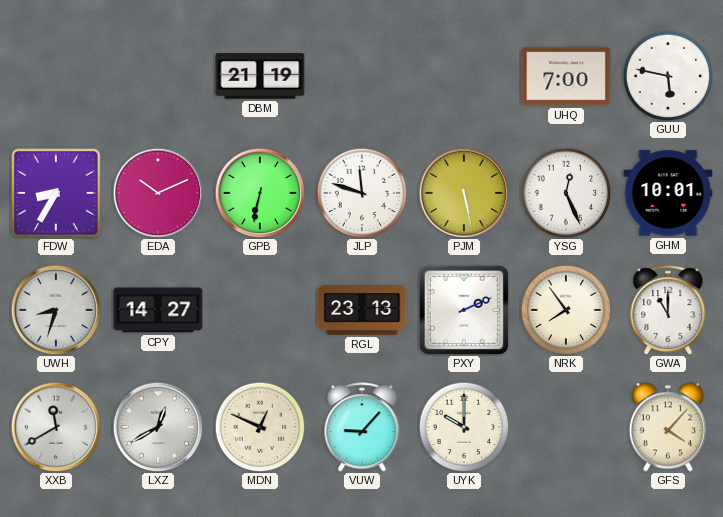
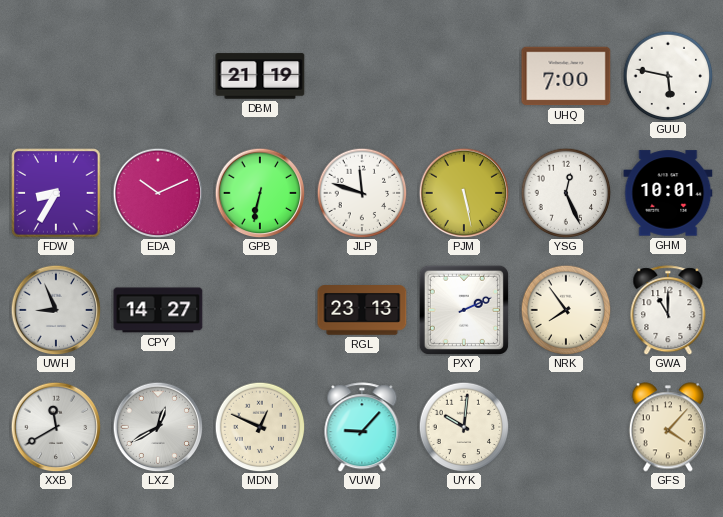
UWH: 8:33 -> 8:56 (56, 310)
UYK: 10:00 -> 10:01 (464, 427)
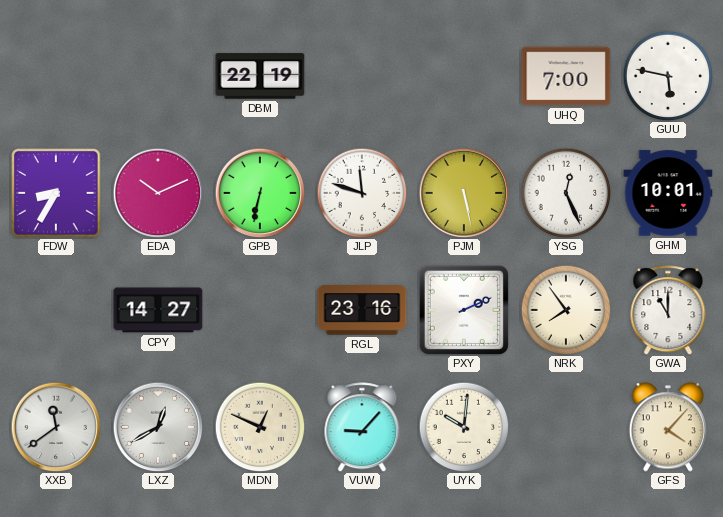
DBM: 21:19 -> 22:19 (260, 76)
UWH: 8:56 -> none (56, 310)
RGL: 23:13 -> 23:16 (362, 311)
XXB: 11:40 -> 11:39 (56, 427)
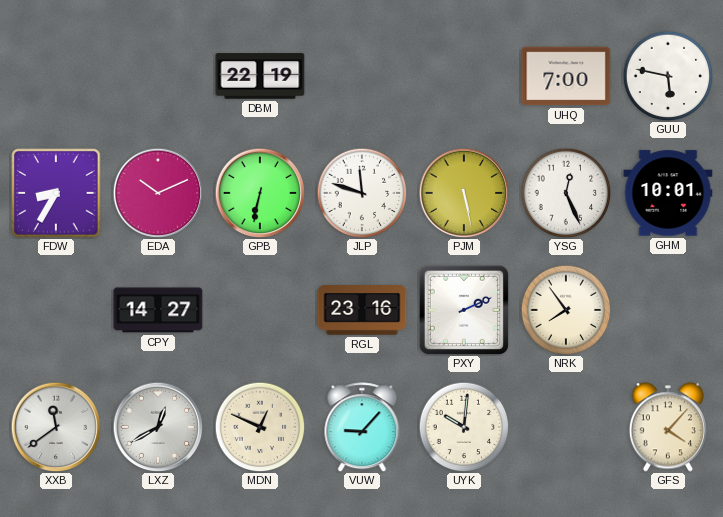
GWA: 11:00 -> none (668, 310)
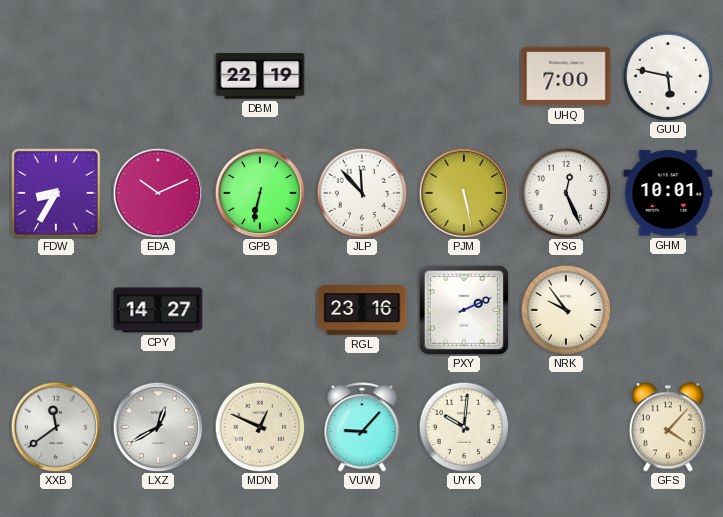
JLP: 11:48 -> 11:53 (362, 193)
NRK: 7:54 -> 9:54 (566, 310)
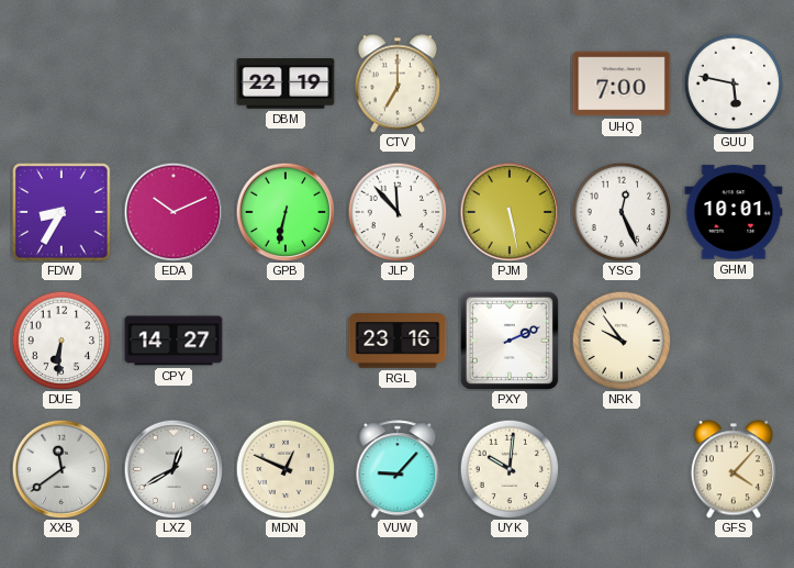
CTV: none -> 7:00 (398, 83)
DUE: none -> 6:31 (61, 341)
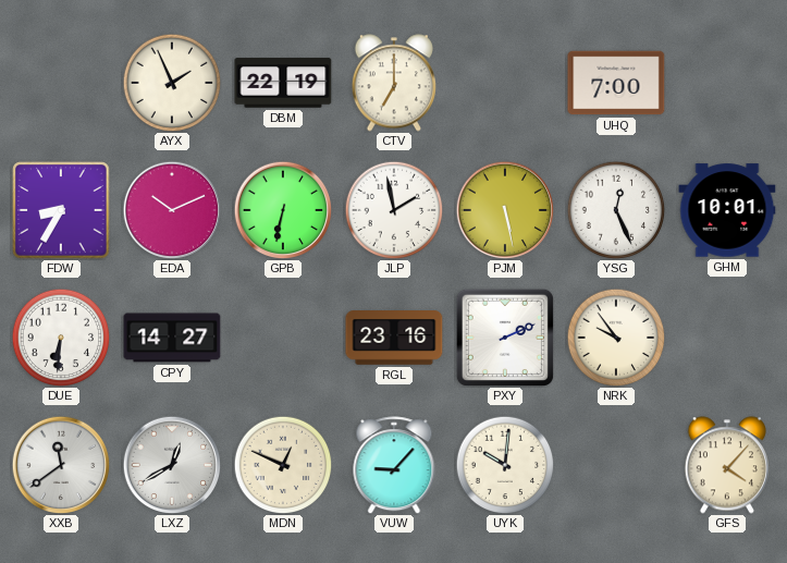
AYX: none -> 1:56 (172, 83)
GUU: 5:47 -> none (734, 83)
JLP: 11:53 -> 1:58 (394, 210)
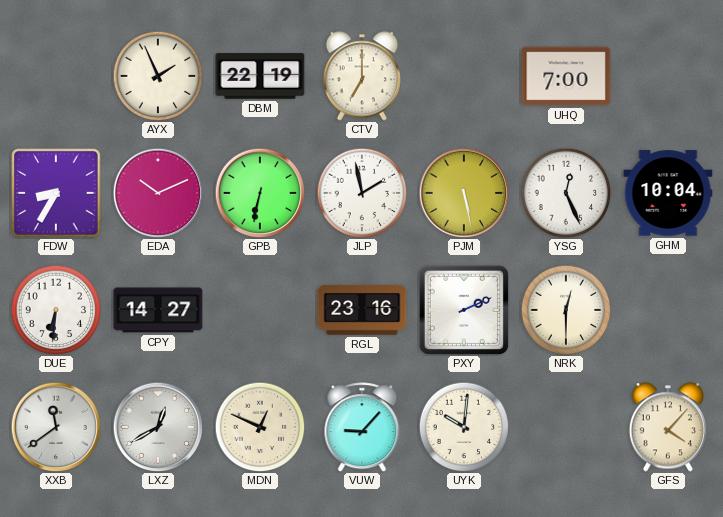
GHM: 10:01 -> 10:04 (668, 193)
NRK: 9:54 -> 12:30 (566, 310)
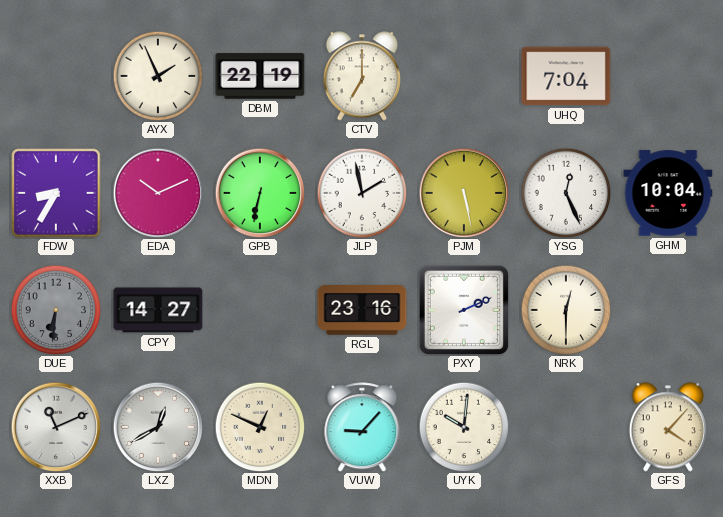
UHQ: 7:00 -> 7:04 (566, 76)
DUE dial: white -> grey (56, 310)
XXB: 11:39 -> 11:11 (56, 427)
